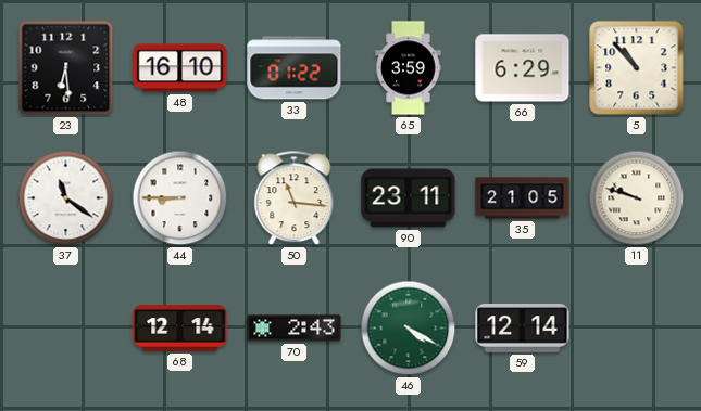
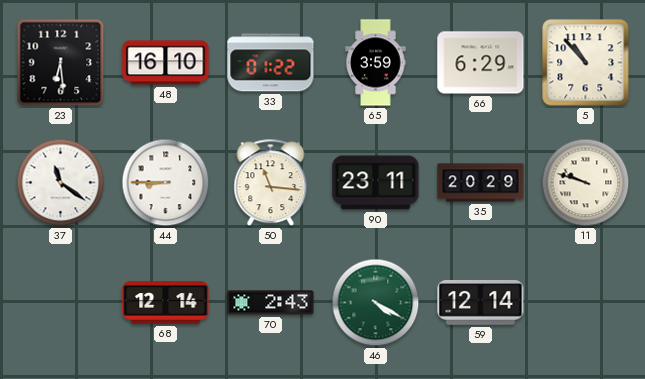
35: 21:05 -> 20:29 (481, 183)
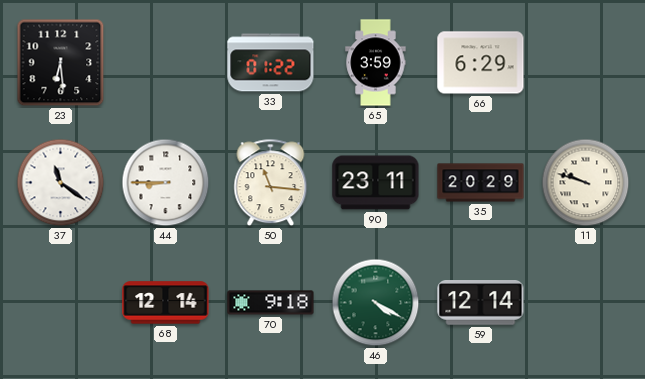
48: 16:10 -> none (166, 63)
5: 10:53 -> none (586, 63)
70: 2:43 -> 9:18 (271, 303)
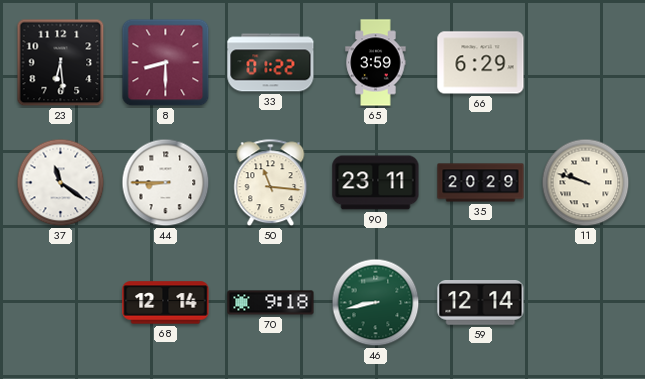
8: none -> 8:30 (166, 63)
46: 4:20 -> 8:43 (376, 303)
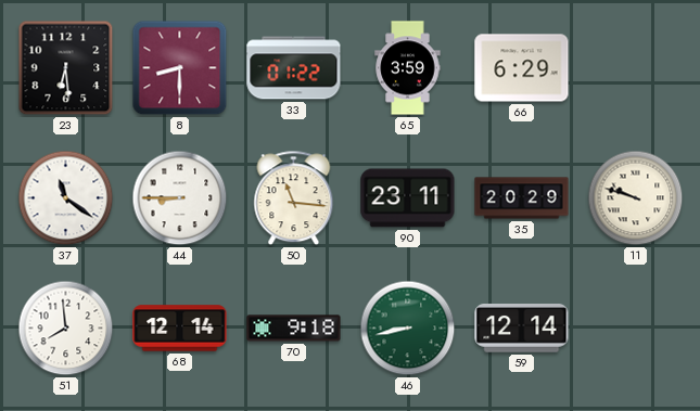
51: none -> 7:59 (66, 329)
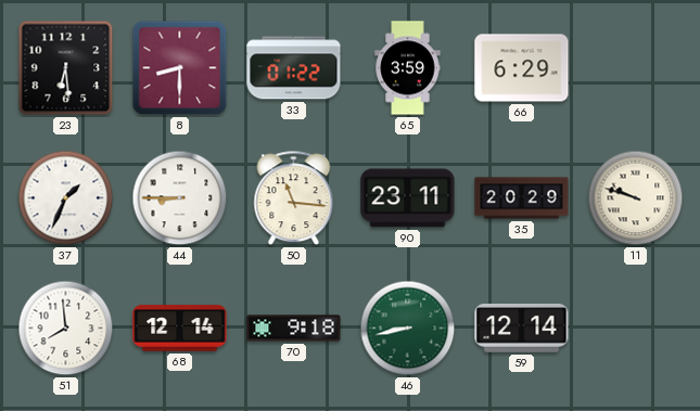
37: 11:21 -> 1:34 (66, 198)
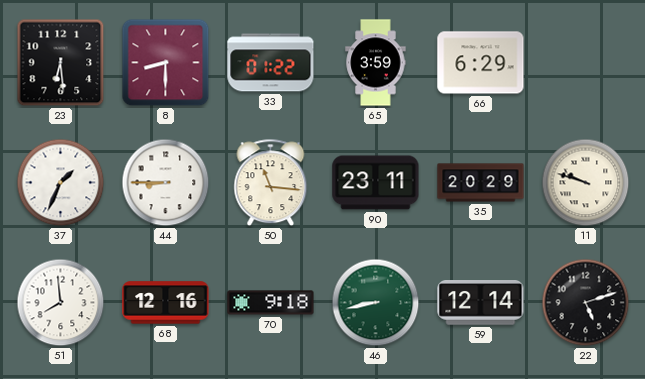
68: 12:14 -> 12:16 (166, 303)
22: none -> 5:12 (586, 303)
